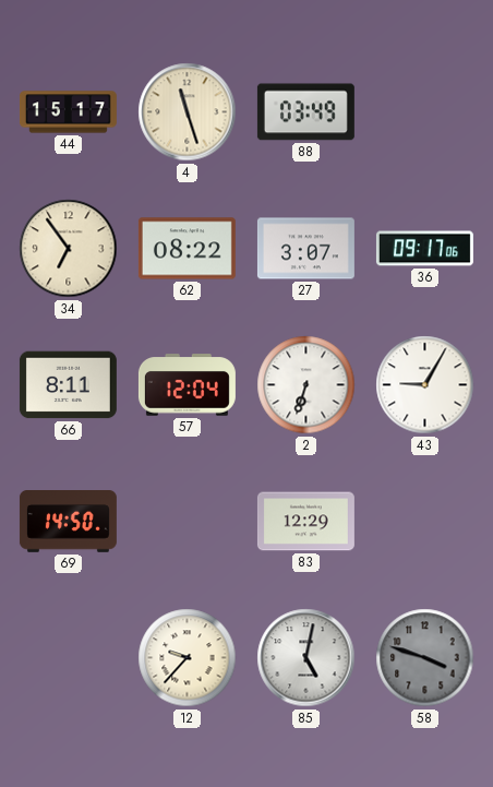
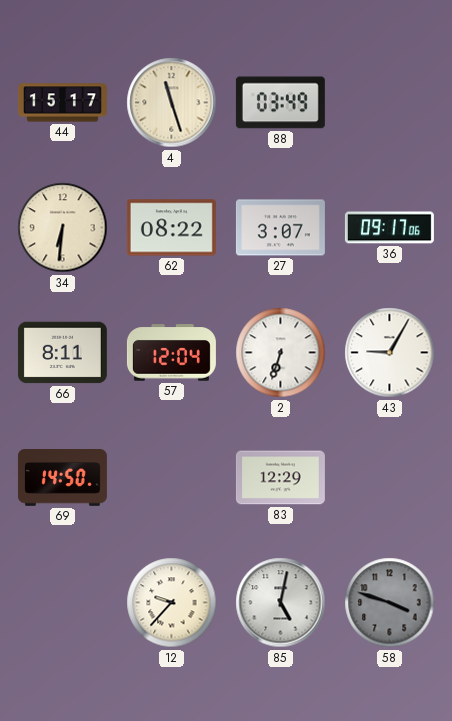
34: 6:54 -> 6:31 (63, 228)
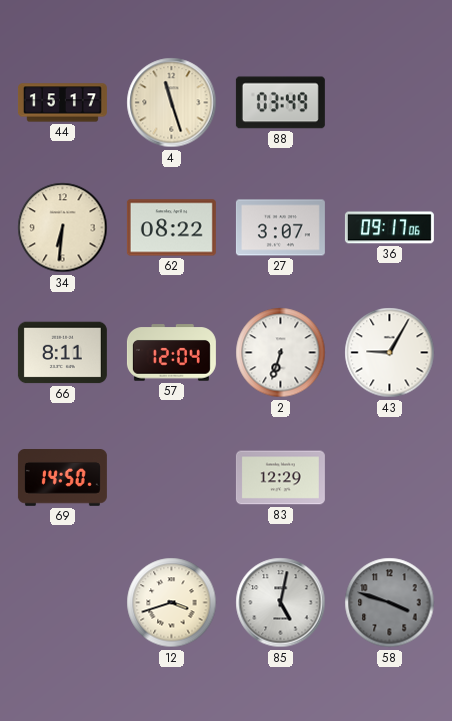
12: 9:37 -> 3:42 (172, 603)
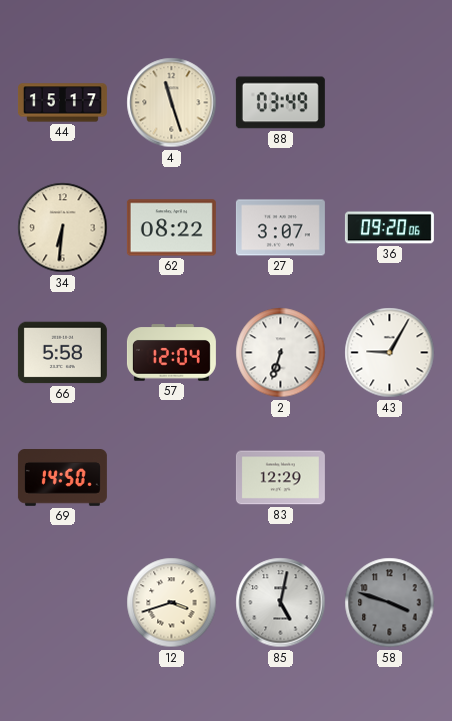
36: 09:17 -> 09:20 (389, 228)
66: 8:11 -> 5:58 (62, 353)
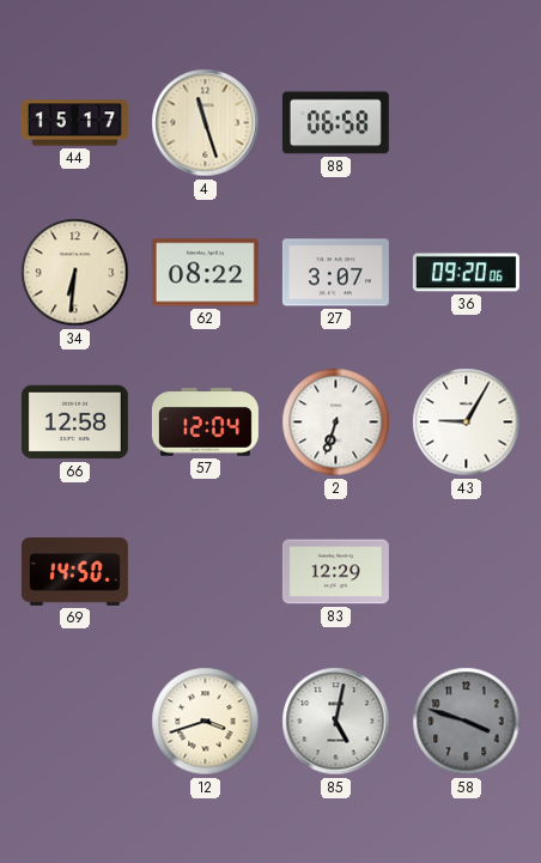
88: 03:49 -> 06:58 (335, 123)
66: 5:58 -> 12:58 (74, 423)
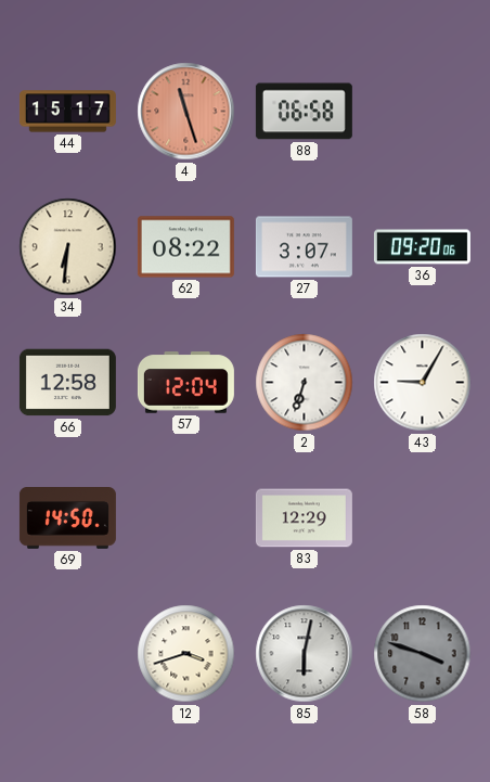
4 dial: cream -> salmon (186, 112)
85: 5:02 -> 6:02 (305, 654)
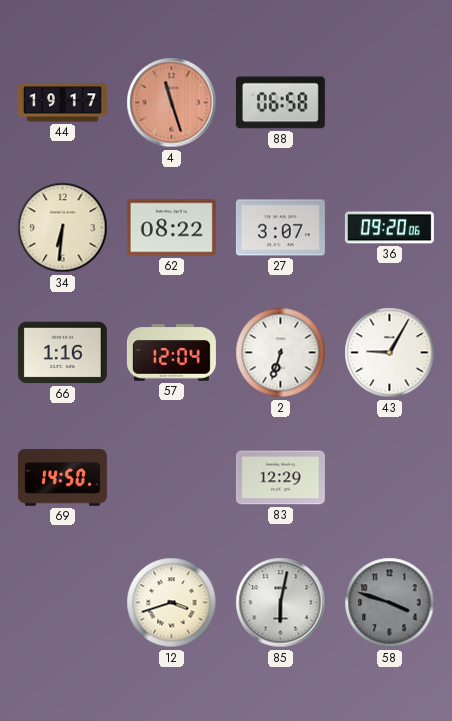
44: 15:17 -> 19:17 (62, 103)
66: 12:58 -> 1:16 (62, 353)
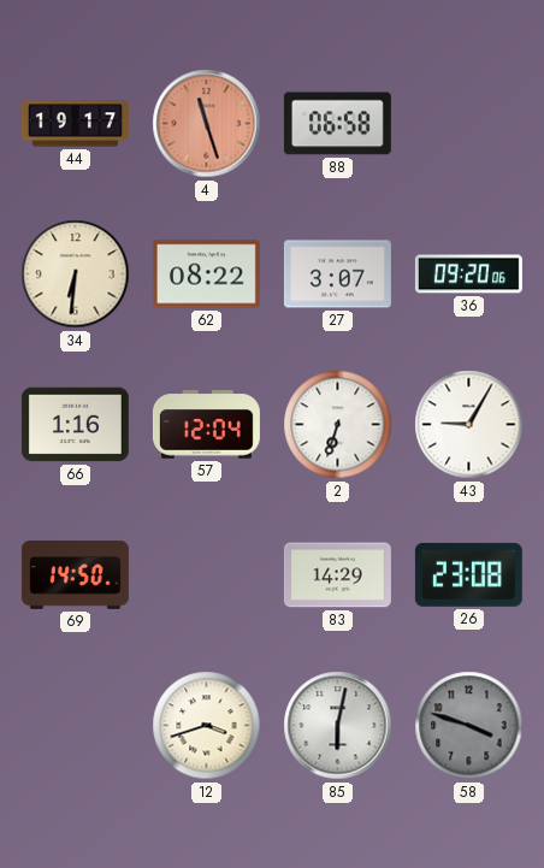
83: 12:29 -> 14:29 (337, 575)
26: none -> 23:08 (468, 574)
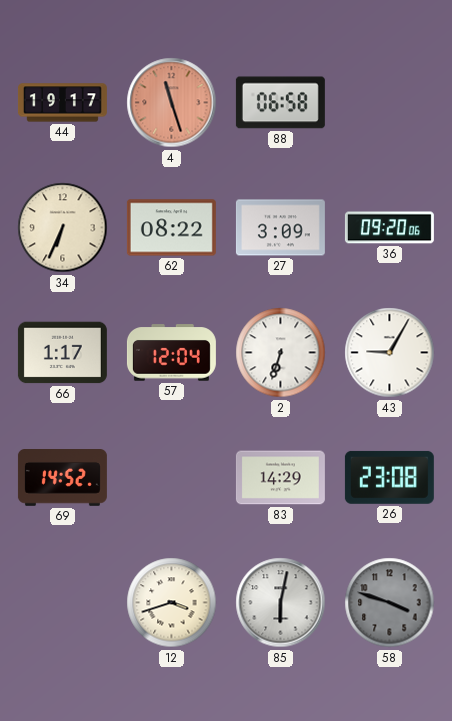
34: 6:31 -> 6:34 (63, 228)
27: 3:07 -> 3:09 (280, 228)
66: 1:16 -> 1:17 (62, 353)
69: 14:50 -> 14:52 (62, 478)
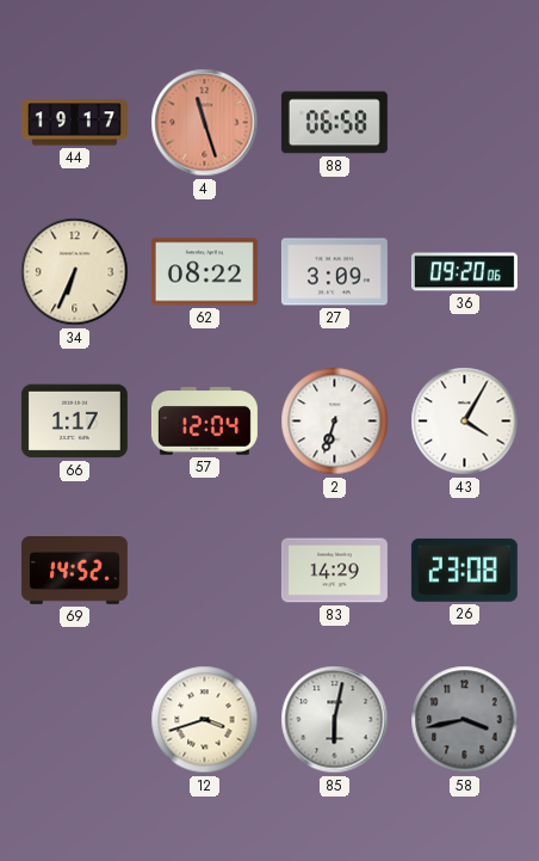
43: 9:05 -> 4:05 (465, 422)
58: 3:48 -> 3:43 (465, 720)
